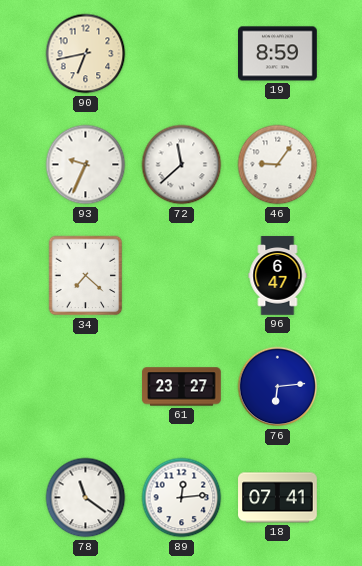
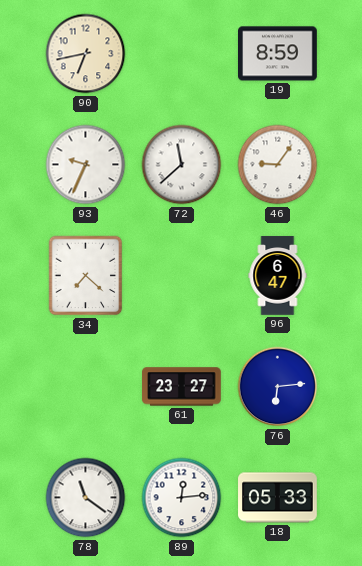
18: 07:41 -> 05:33 (278, 498)
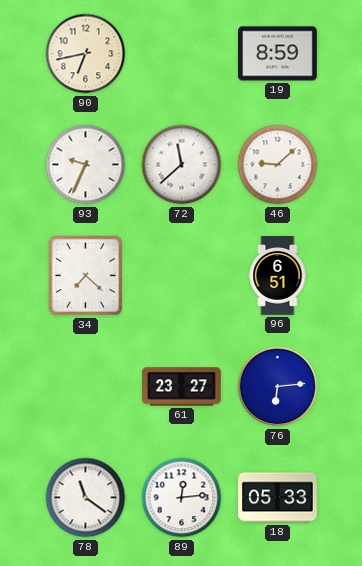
46: 9:06 -> 9:08 (278, 165)
96: 6:47 -> 6:51 (278, 276)
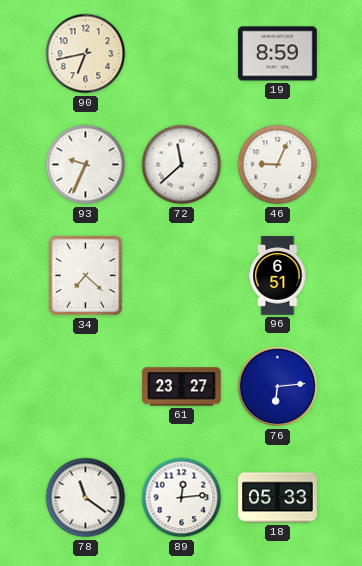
46: 9:08 -> 9:04 (278, 165)
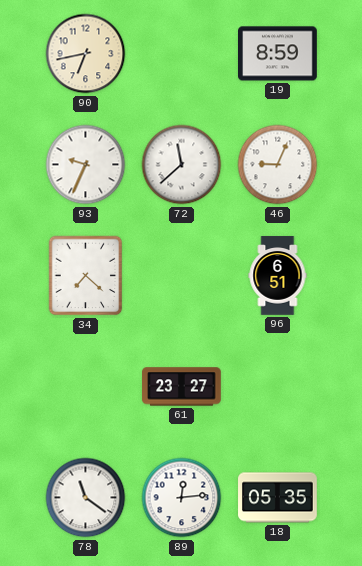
76: 6:14 -> none (278, 387)
18: 05:33 -> 05:35 (278, 498)
